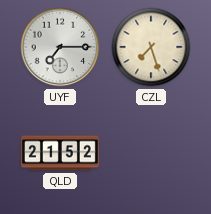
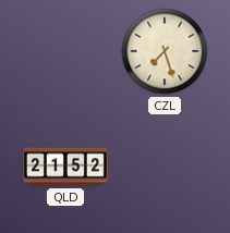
UYF: 7:15 -> none (60, 47)
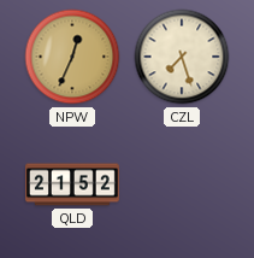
NPW: none -> 12:34 (72, 57)
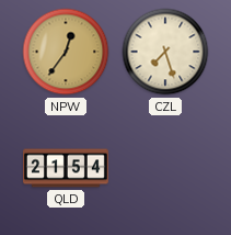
NPW: 12:34 -> 12:36 (66, 52)
QLD: 21:52 -> 21:54 (67, 168)
